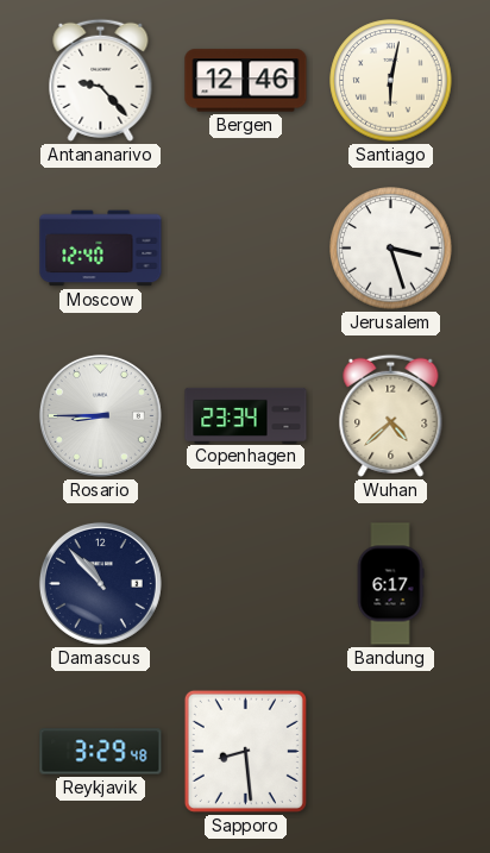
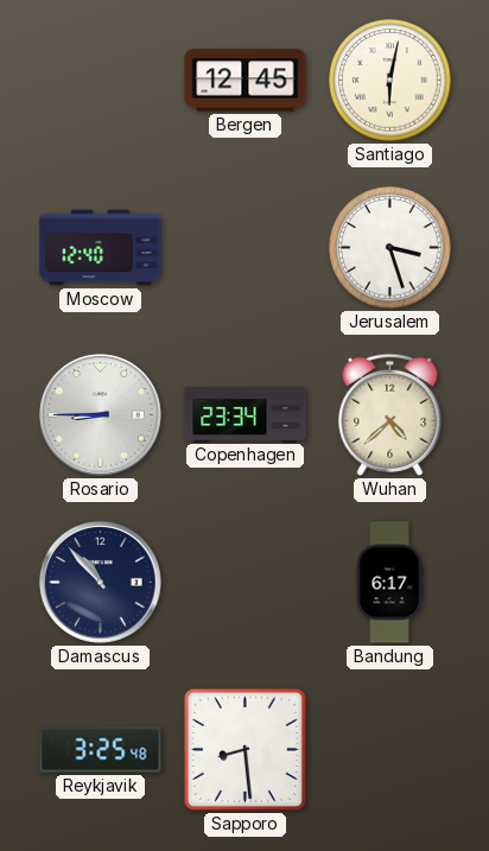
Antananarivo: 9:23 -> none (101, 80)
Bergen: 12:46 -> 12:45 (246, 81)
Reykjavik: 3:29 -> 3:25 (101, 750)
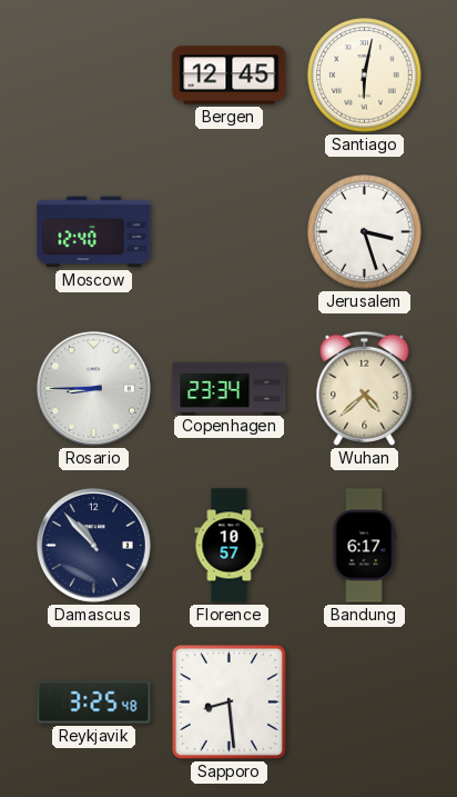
Florence: none -> 10:57 (230, 546)
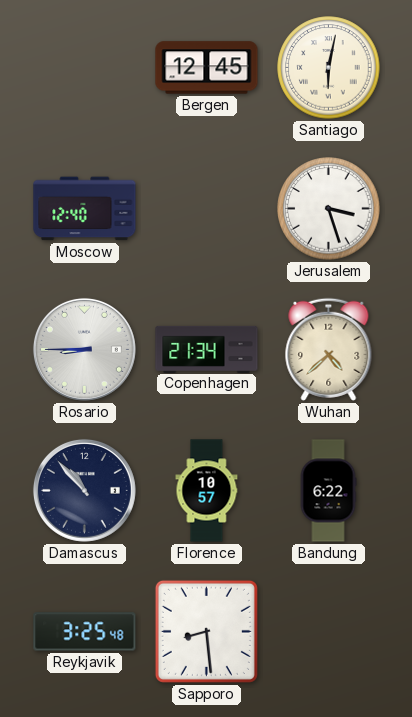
Copenhagen: 23:34 -> 21:34 (207, 349)
Bandung: 6:17 -> 6:22 (328, 491)
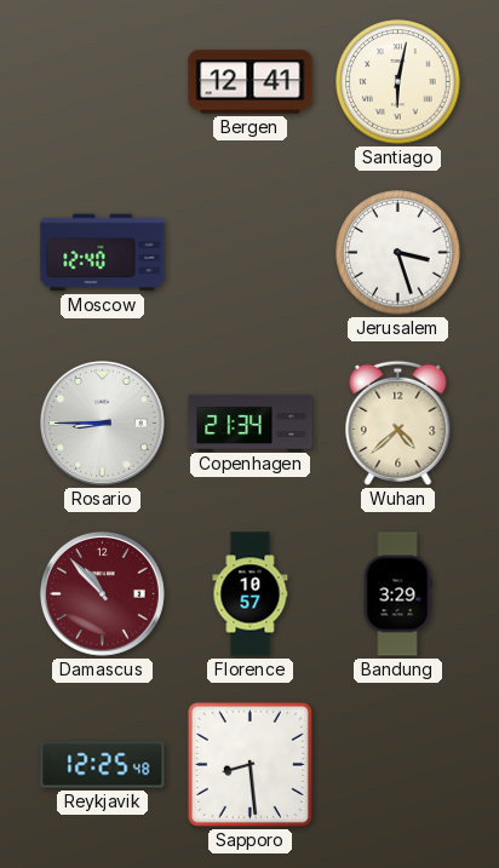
Bergen: 12:45 -> 12:41 (251, 82)
Damascus dial: navy -> burgundy (102, 593)
Bandung: 6:22 -> 3:29 (397, 594)
Reykjavik: 3:25 -> 12:25 (103, 765)
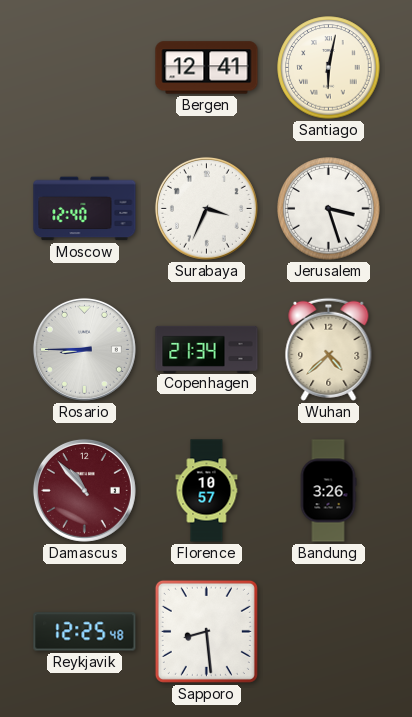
Surabaya: none -> 3:34 (206, 208)
Bandung: 3:29 -> 3:26 (328, 491)
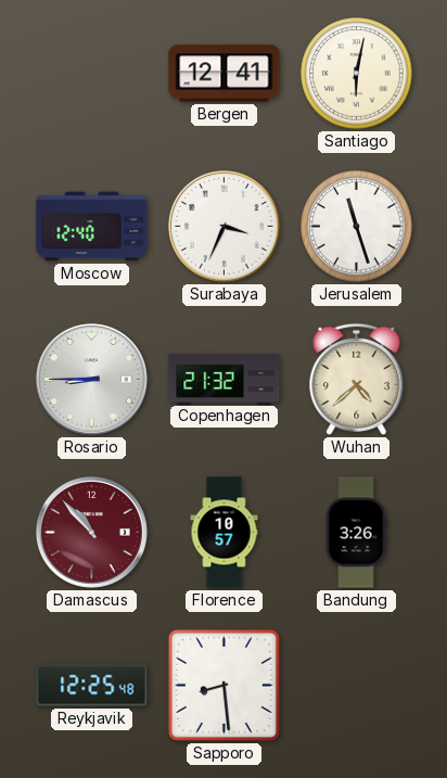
Jerusalem: 3:27 -> 11:27 (357, 227)
Copenhagen: 21:34 -> 21:32 (225, 379)
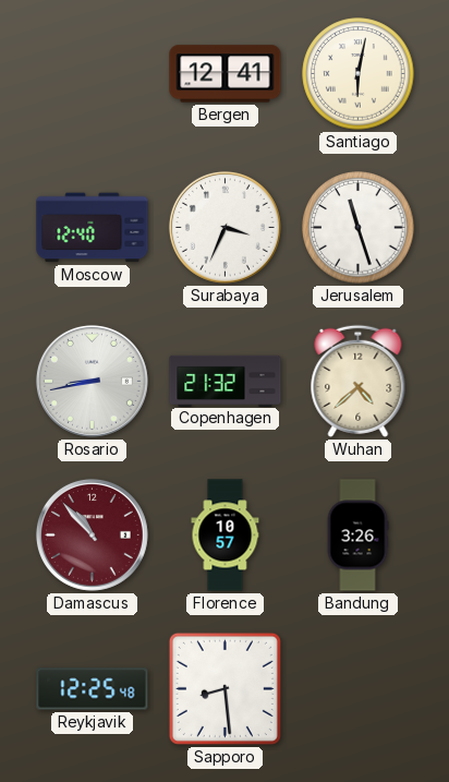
Rosario: 8:45 -> 8:43 (92, 381)
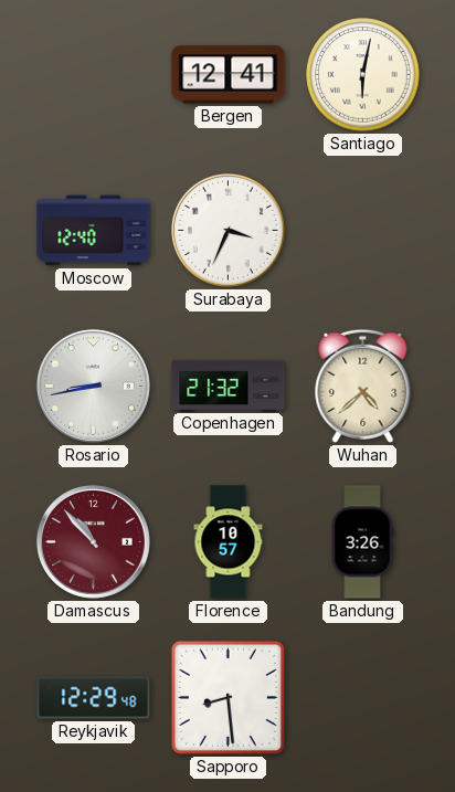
Jerusalem: 11:27 -> none (359, 228)
Reykjavik: 12:25 -> 12:29 (94, 698)
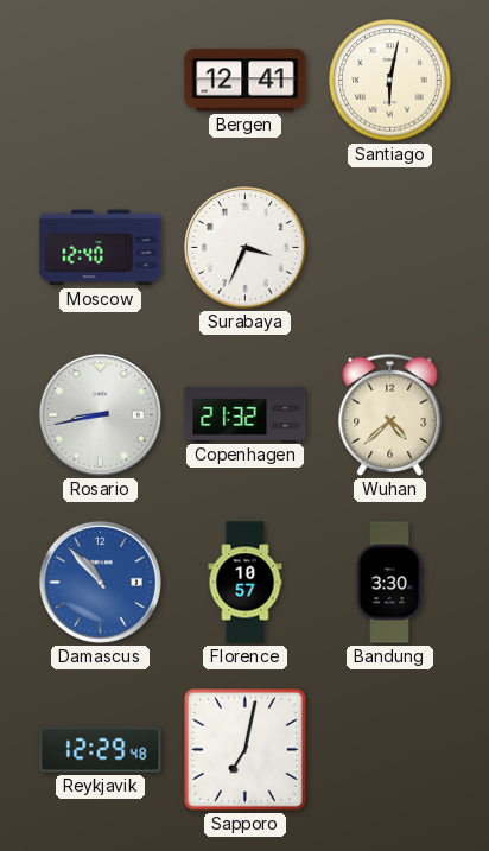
Damascus dial: burgundy -> blue (100, 582)
Bandung: 3:26 -> 3:30 (389, 583)
Sapporo: 8:29 -> 7:02 (244, 749)
